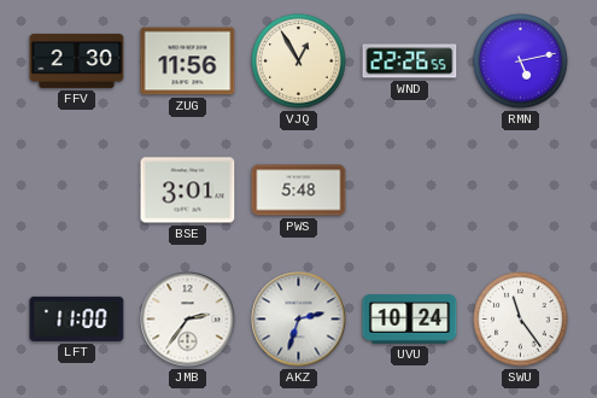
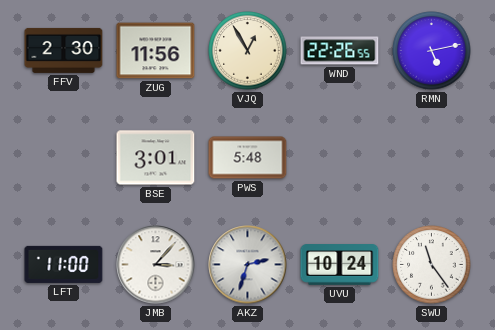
JMB: 2:36 -> 3:07 (156, 265)
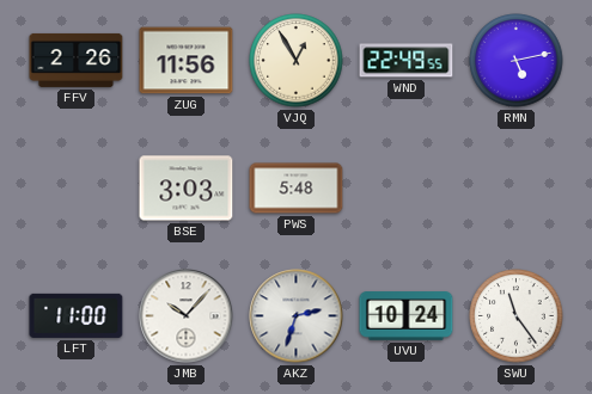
FFV: 2:30 -> 2:26 (77, 60)
WND: 22:26 -> 22:49 (407, 61)
BSE: 3:01 -> 3:03 (187, 189)
JMB: 3:07 -> 10:07 (187, 316)
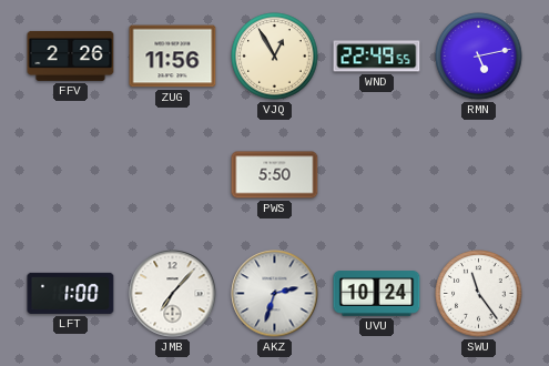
BSE: 3:03 -> none (187, 189)
PWS: 5:48 -> 5:50 (275, 175)
LFT: 11:00 -> 1:00 (71, 293)
JMB: 10:07 -> 7:07 (173, 294)
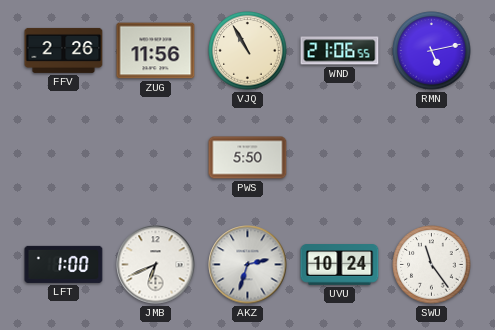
VJQ: 12:55 -> 10:55 (248, 51)
WND: 22:49 -> 21:06 (340, 51)
JMB: 7:07 -> 6:41 (156, 265)
